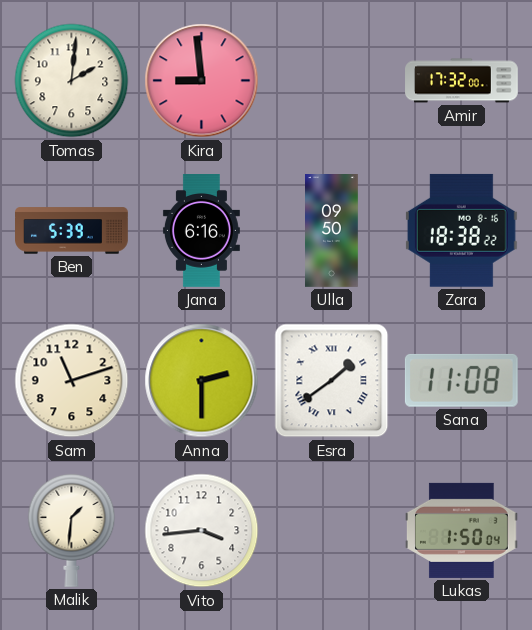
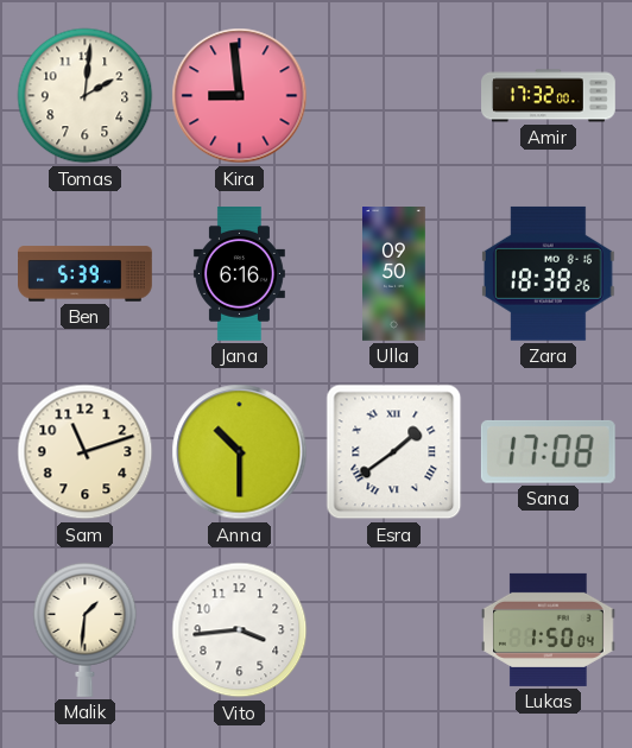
Zara: 18:38:22 -> 18:38:26 (548, 273)
Anna: 2:30 -> 10:30 (240, 452)
Sana: 11:08 -> 17:08 (548, 451)
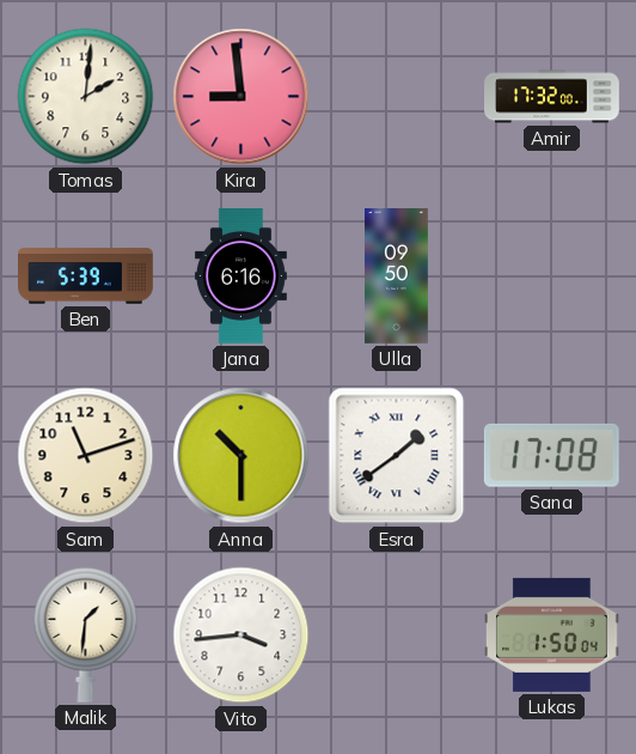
Zara: 18:38 -> none (548, 273)
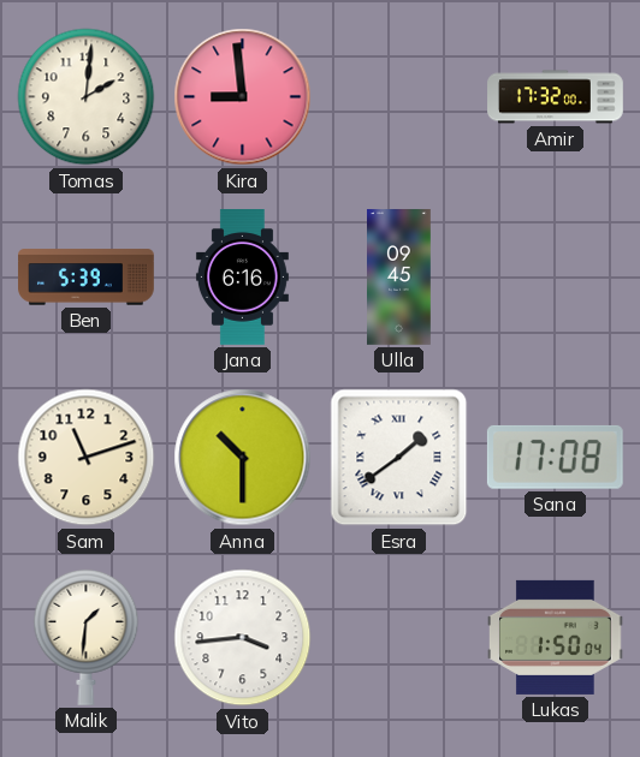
Ulla: 09:50 -> 09:45 (399, 278)
